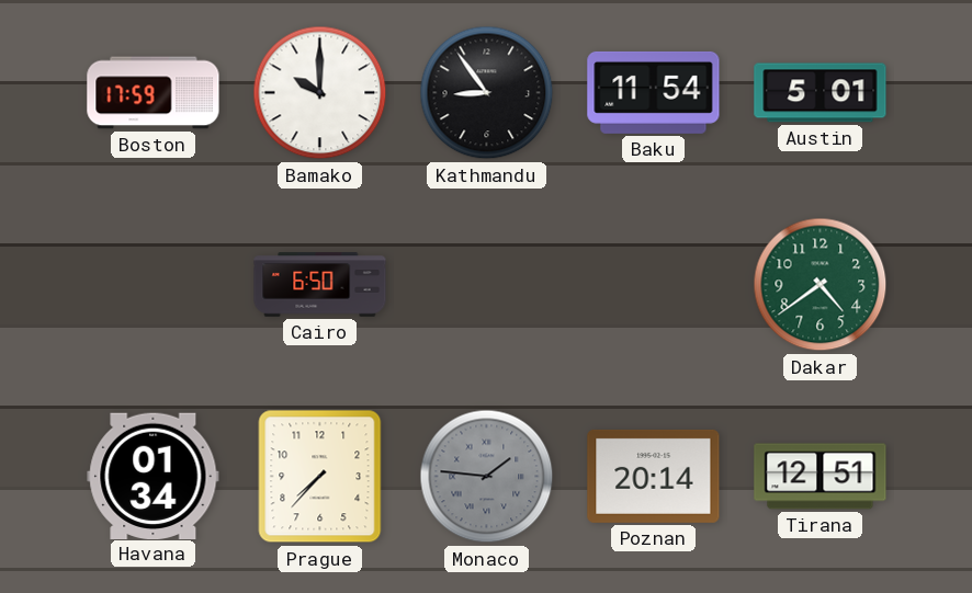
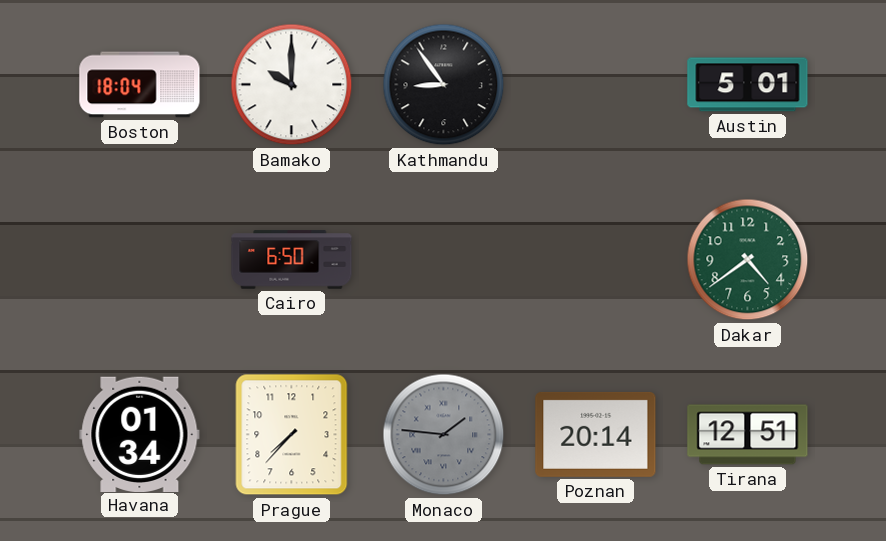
Boston: 17:59 -> 18:04 (140, 85)
Baku: 11:54 -> none (654, 92)
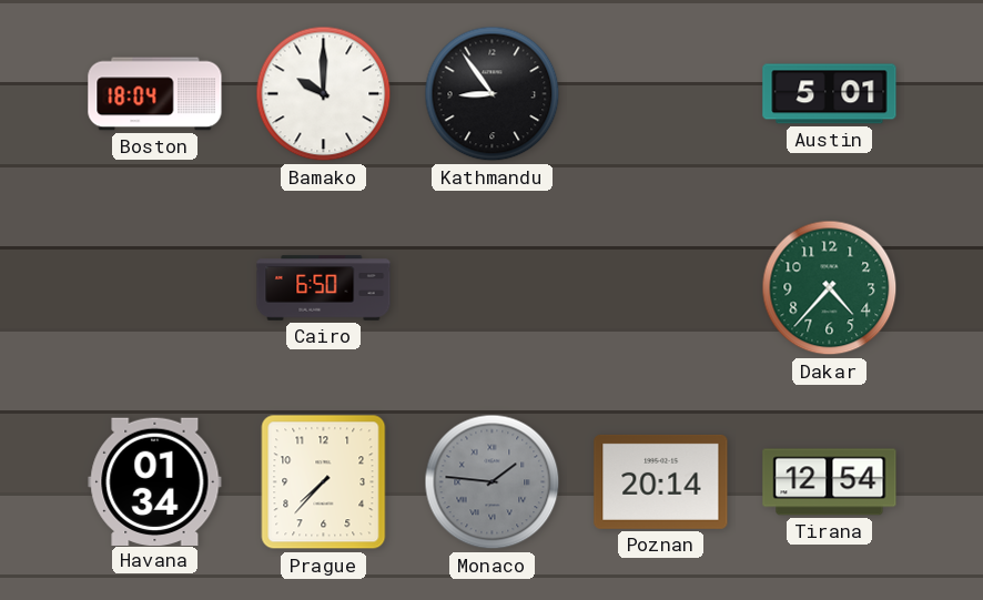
Dakar: 4:39 -> 4:37 (830, 288)
Tirana: 12:51 -> 12:54 (830, 482)
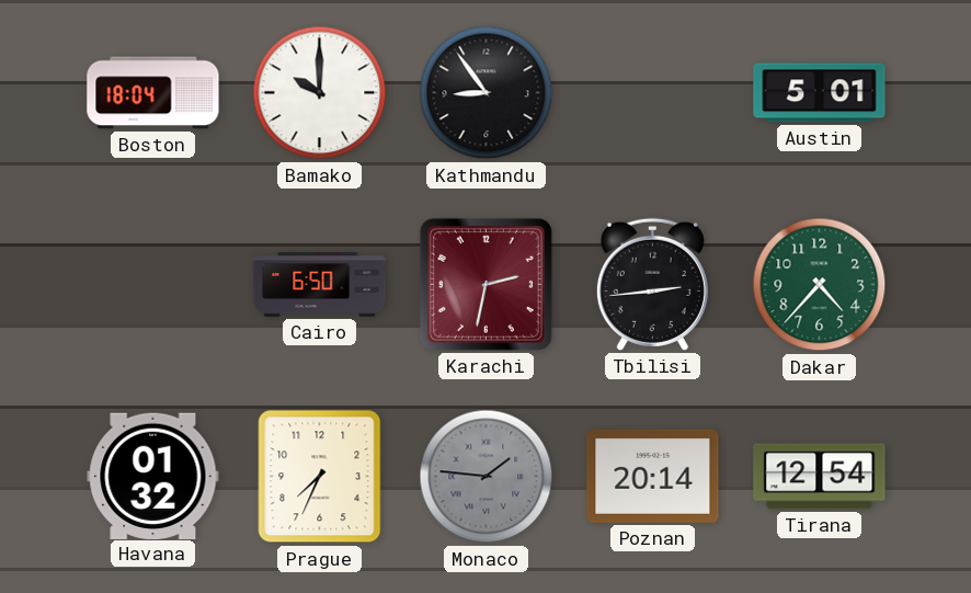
Karachi: none -> 2:32 (485, 284)
Tbilisi: none -> 2:44 (652, 284)
Havana: 01:34 -> 01:32 (153, 476)
Prague: 7:37 -> 7:34 (320, 477)
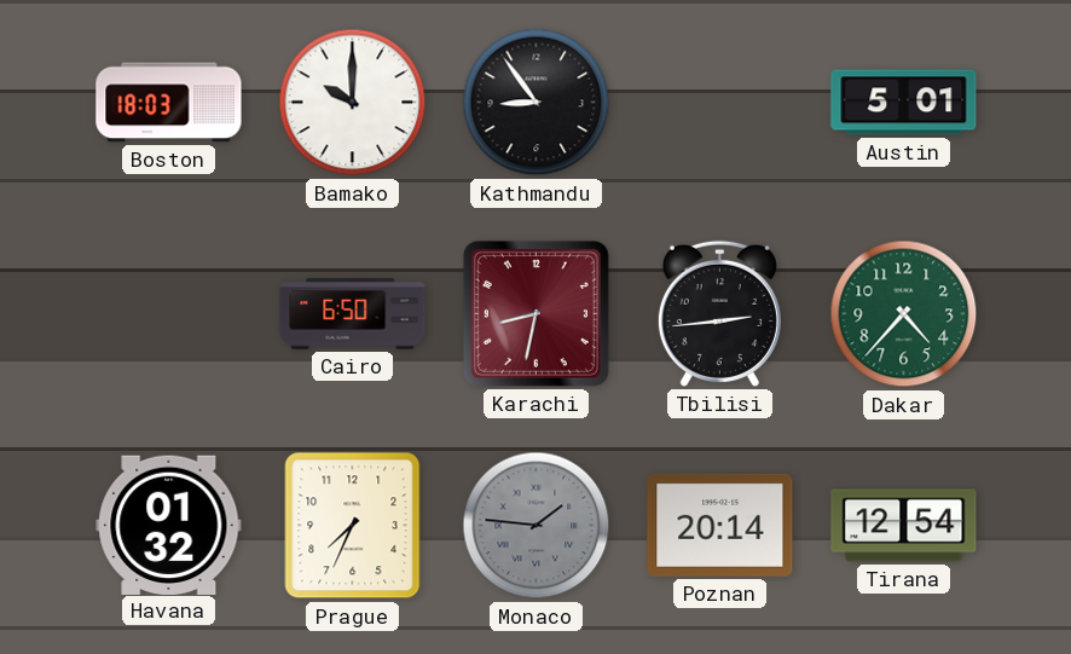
Boston: 18:04 -> 18:03 (169, 103)
Karachi: 2:32 -> 8:32 (535, 313)
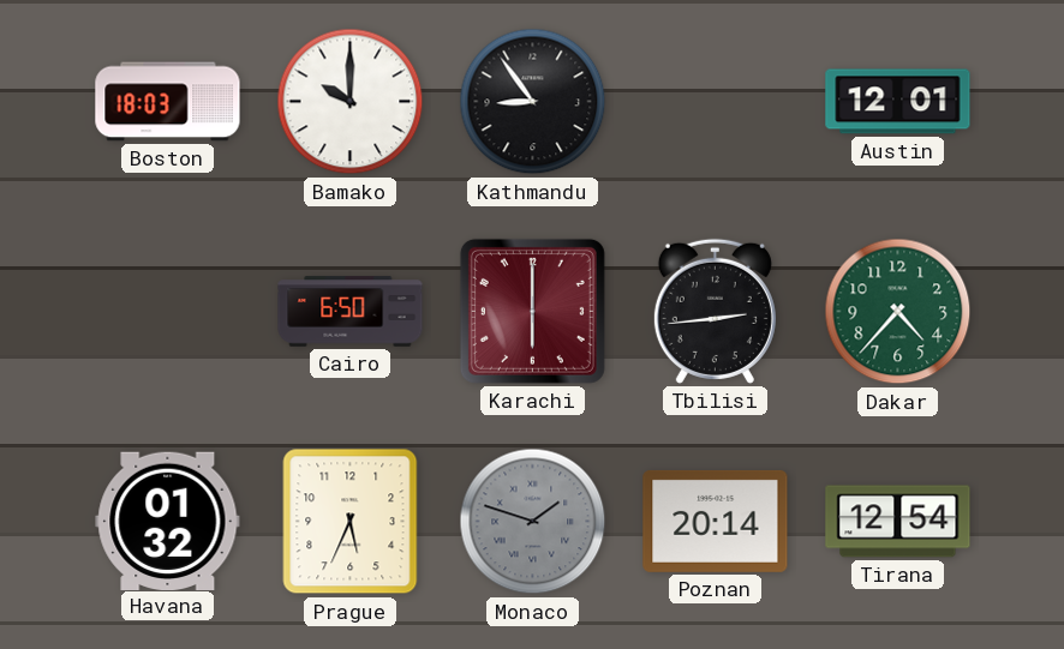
Austin: 5:01 -> 12:01 (898, 102)
Karachi: 8:32 -> 6:00 (532, 311)
Prague: 7:34 -> 5:34 (351, 522)
Monaco: 1:46 -> 1:48 (533, 522)
